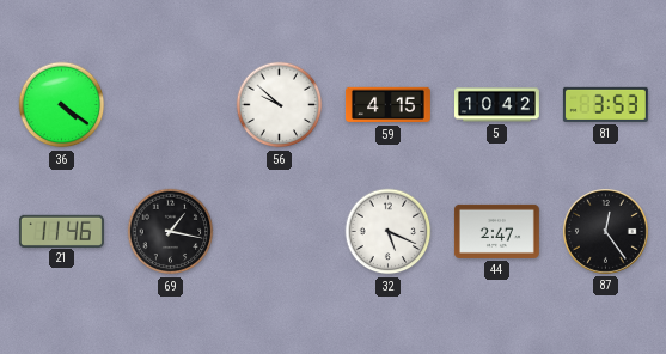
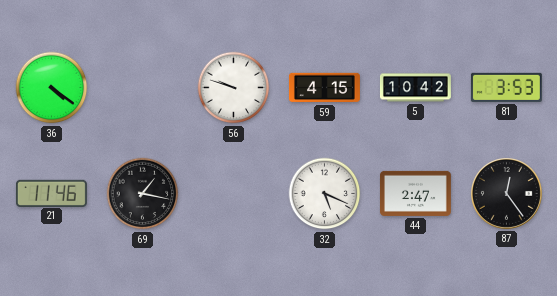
56: 9:52 -> 9:48 (234, 88)
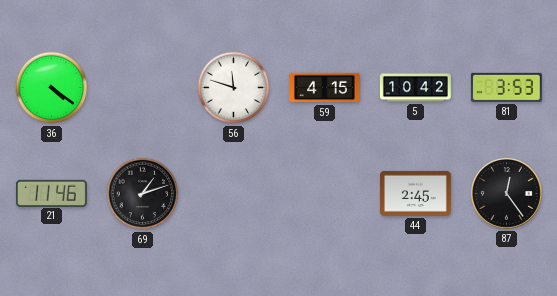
56: 9:48 -> 11:48 (234, 88)
69: 1:17 -> 1:12 (143, 194)
32: 5:19 -> none (325, 194)
44: 2:47 -> 2:45 (415, 193)
